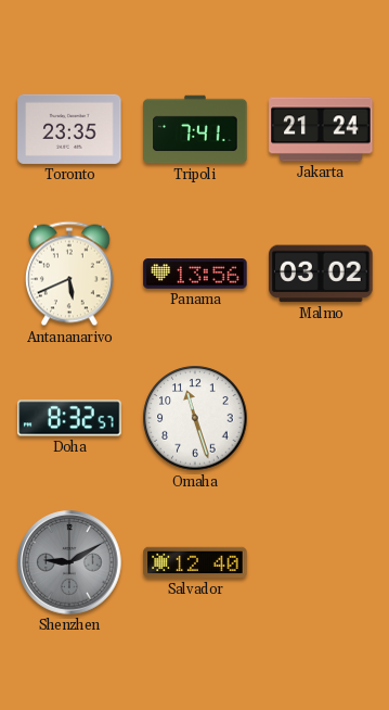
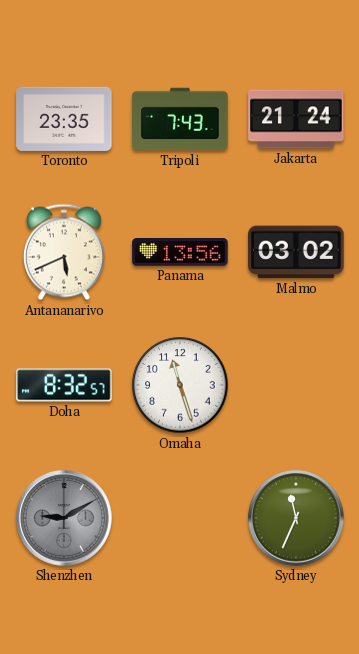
Tripoli: 7:41 -> 7:43 (180, 119)
Salvador: 12:40 -> none (195, 562)
Sydney: none -> 11:34 (296, 518)
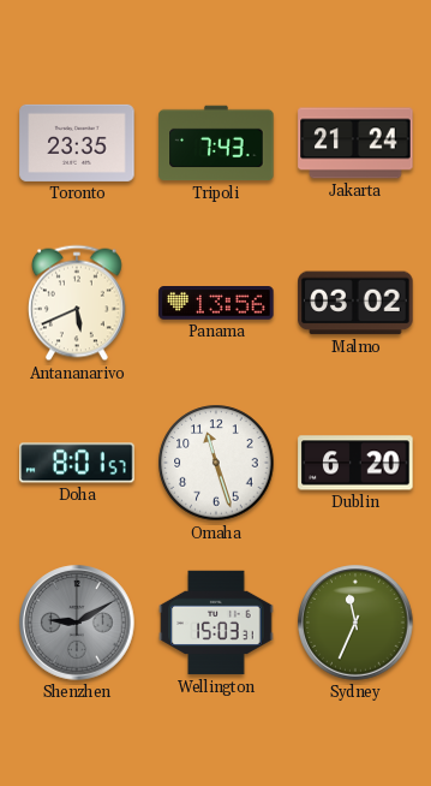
Doha: 8:32 -> 8:01 (77, 463)
Dublin: none -> 6:20 (355, 463)
Wellington: none -> 15:03 (216, 623)
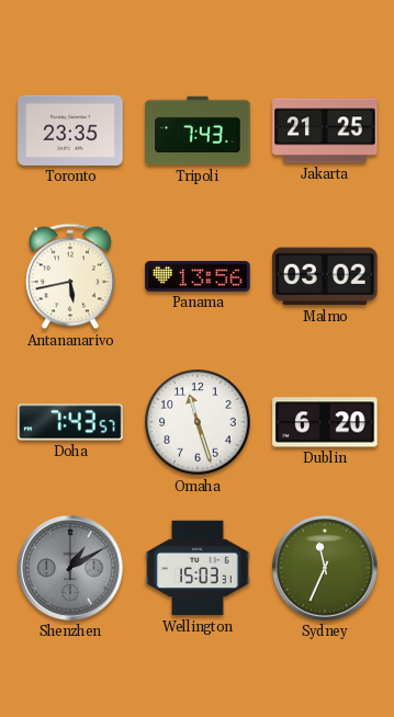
Jakarta: 21:24 -> 21:25 (325, 130)
Antananarivo: 5:41 -> 5:43 (70, 276)
Doha: 8:01 -> 7:43 (70, 422)
Shenzhen: 9:10 -> 1:10 (70, 568)
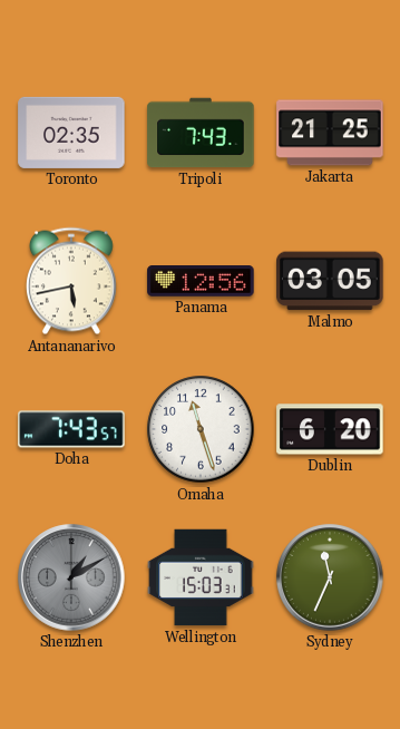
Toronto: 23:35 -> 02:35 (71, 133)
Panama: 13:56 -> 12:56 (201, 281)
Malmo: 03:02 -> 03:05 (330, 281)
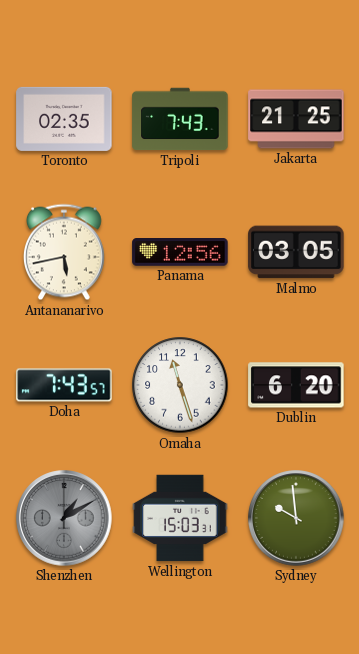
Sydney: 11:34 -> 9:59 (296, 518)
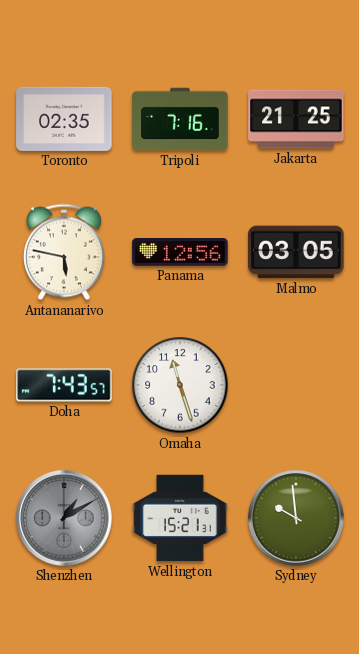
Tripoli: 7:43 -> 7:16 (180, 119)
Antananarivo: 5:43 -> 5:47 (64, 252)
Dublin: 6:20 -> none (296, 385)
Wellington: 15:03 -> 15:21 (180, 518)
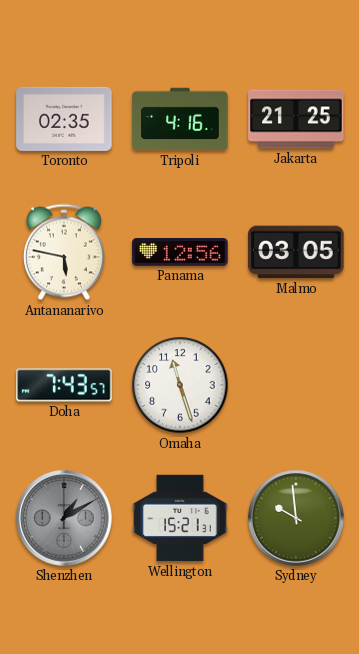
Tripoli: 7:16 -> 4:16 (180, 119)
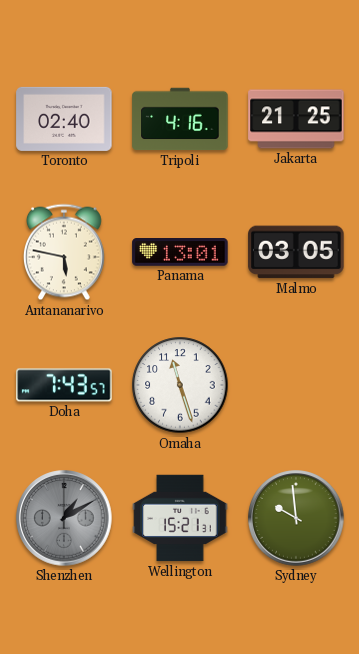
Toronto: 02:35 -> 02:40 (64, 119)
Panama: 12:56 -> 13:01 (180, 252)
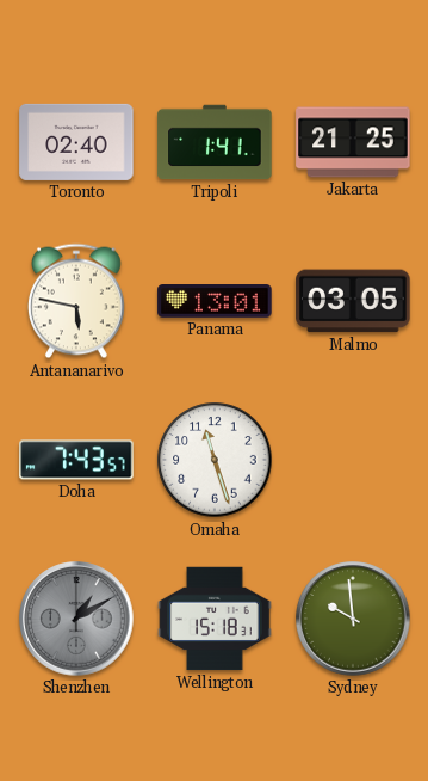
Tripoli: 4:16 -> 1:41 (215, 142)
Wellington: 15:21 -> 15:18 (215, 619)
